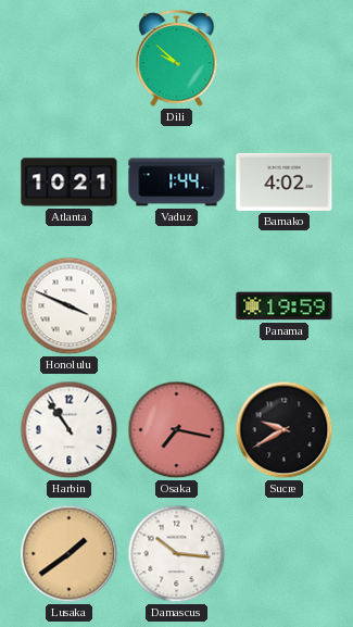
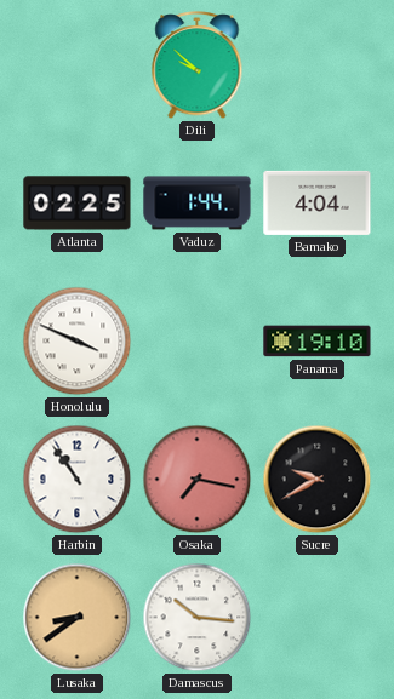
Atlanta: 10:21 -> 02:25 (78, 204)
Bamako: 4:02 -> 4:04 (318, 202)
Panama: 19:59 -> 19:10 (318, 342)
Lusaka: 1:39 -> 8:39 (78, 618)
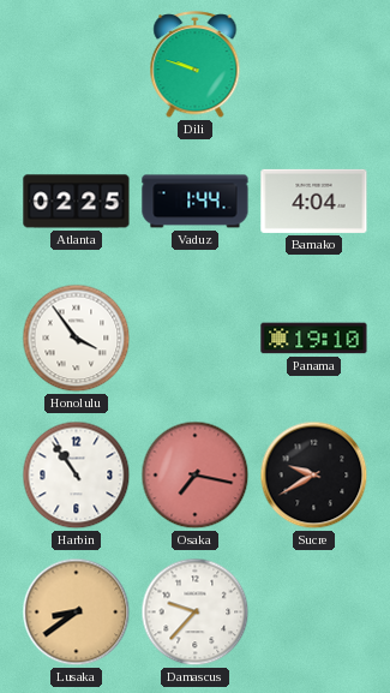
Dili: 9:52 -> 9:48 (196, 65)
Honolulu: 3:49 -> 3:54 (77, 339)
Damascus: 10:16 -> 9:37 (196, 613)
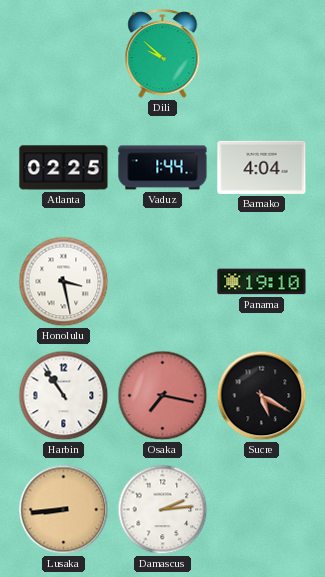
Dili: 9:48 -> 9:52 (163, 54)
Honolulu: 3:54 -> 3:28 (64, 282)
Sucre: 9:40 -> 5:20 (262, 396)
Lusaka: 8:39 -> 8:44 (64, 510)
Damascus: 9:37 -> 2:14 (163, 510)
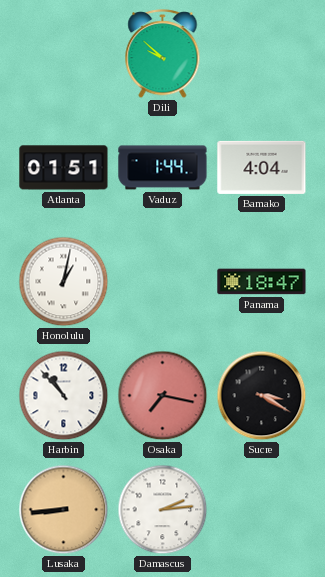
Atlanta: 02:25 -> 01:51 (64, 168)
Honolulu: 3:28 -> 1:02 (64, 282)
Panama: 19:10 -> 18:47 (262, 282)
Harbin: 10:54 -> 10:53 (64, 396)
Sucre: 5:20 -> 3:20 (262, 396)
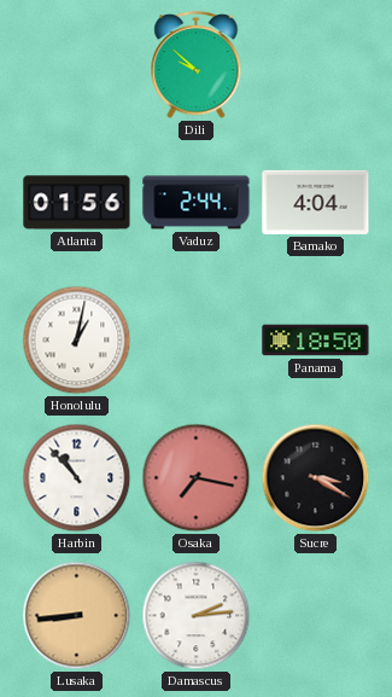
Atlanta: 01:51 -> 01:56 (77, 203)
Vaduz: 1:44 -> 2:44 (197, 203)
Panama: 18:47 -> 18:50 (316, 341)
